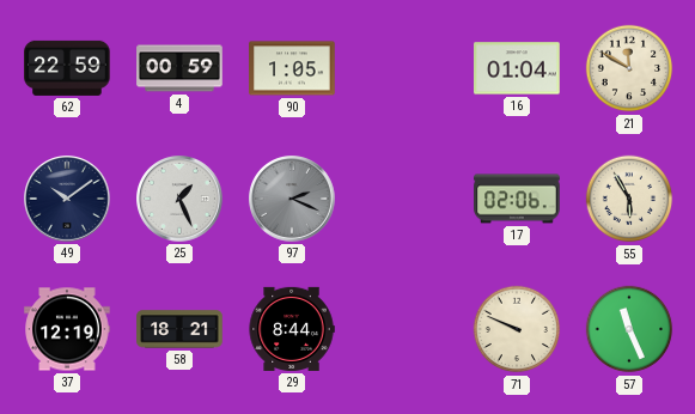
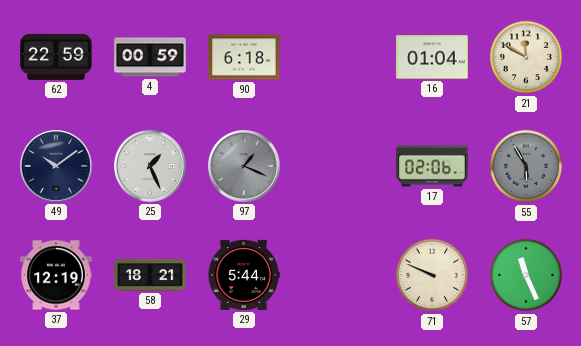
90: 1:05 -> 6:18 (244, 57)
97: 2:19 -> 1:19 (245, 167)
55 dial: cream -> grey (526, 166)
29: 8:44 -> 5:44 (244, 275)
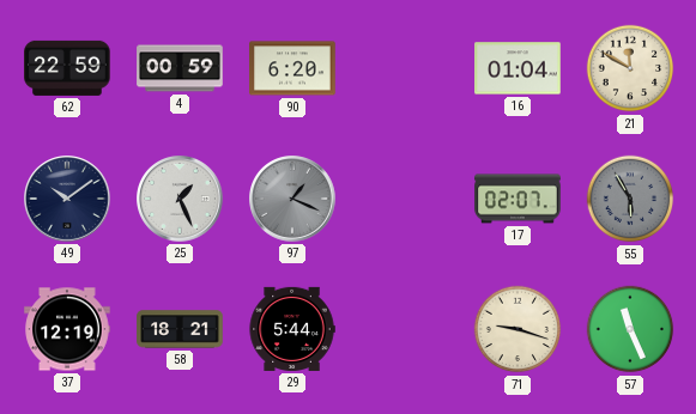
90: 6:18 -> 6:20 (292, 68)
17: 02:06 -> 02:07 (518, 199)
71: 9:49 -> 9:18 (518, 329)
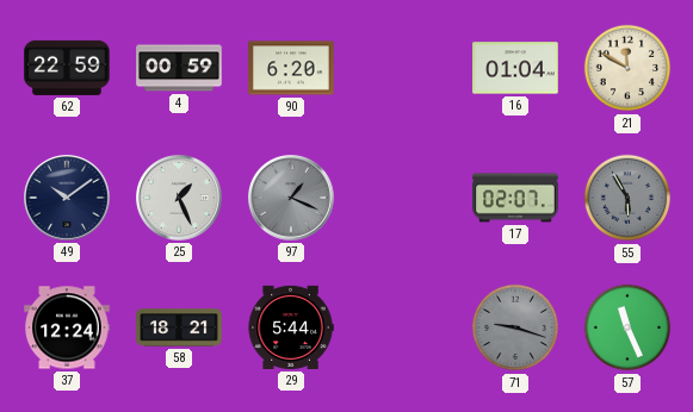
37: 12:19 -> 12:24 (67, 327)
71 dial: cream -> grey (515, 327)
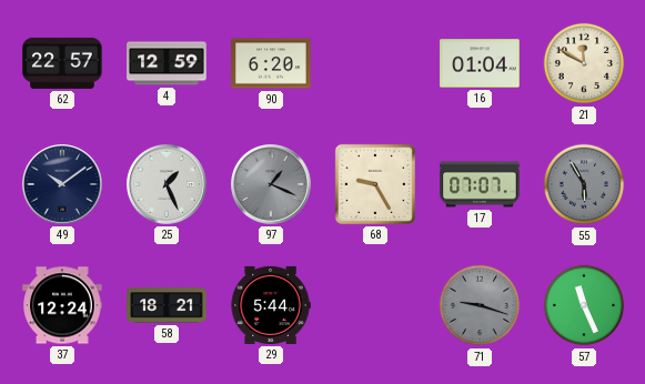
62: 22:59 -> 22:57 (62, 63)
4: 00:59 -> 12:59 (167, 63)
68: none -> 9:25 (375, 184)
17: 02:07 -> 07:07 (480, 184)
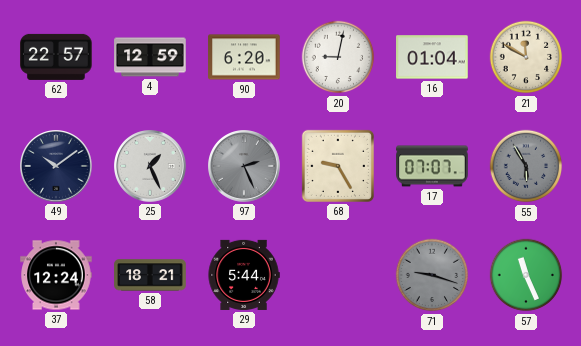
20: none -> 9:02 (338, 57)
97: 1:19 -> 2:26 (245, 167)
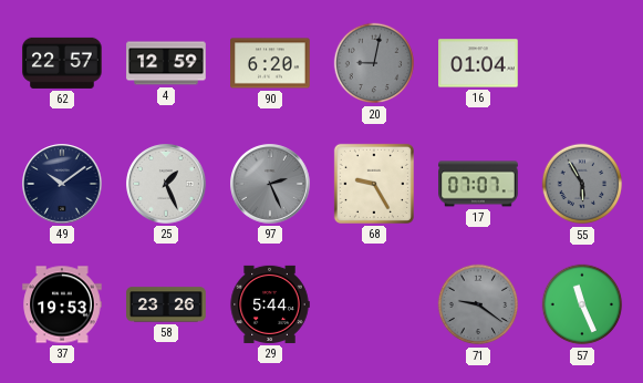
20 dial: white -> grey (374, 63)
21: 11:50 -> none (526, 57)
37: 12:24 -> 19:53 (62, 304)
58: 18:21 -> 23:26 (166, 304)
71: 9:18 -> 9:21 (478, 304)
